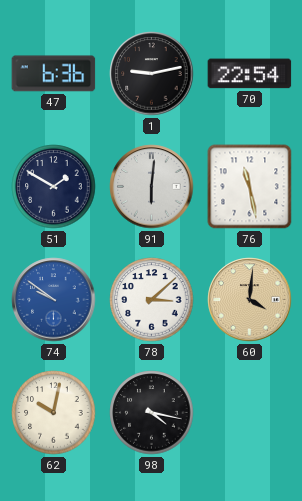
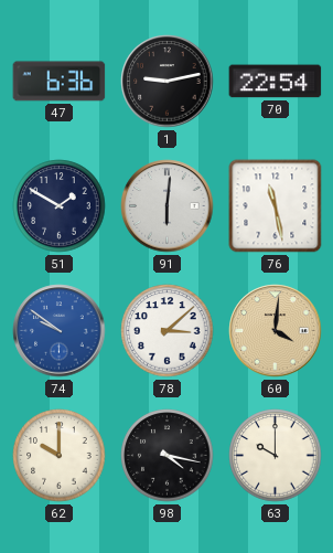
62: 10:02 -> 10:00 (60, 456)
63: none -> 10:00 (276, 456)
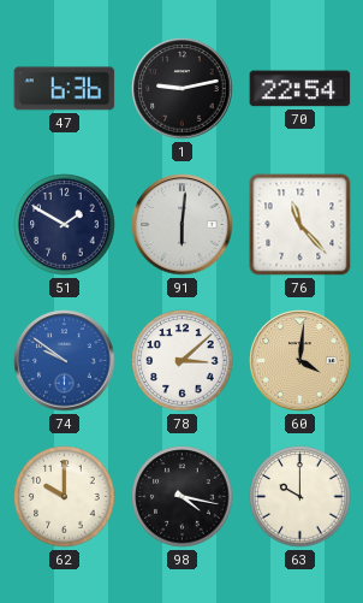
76: 11:28 -> 11:23 (300, 225)
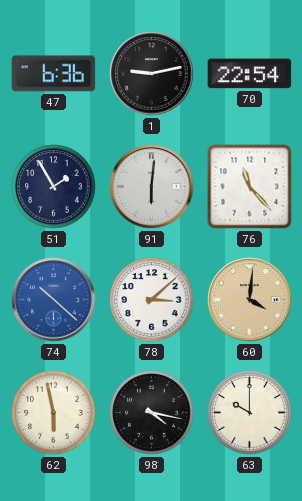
51: 1:50 -> 1:55 (54, 187)
74: 9:51 -> 10:22 (54, 300)
62: 10:00 -> 5:58 (54, 413)
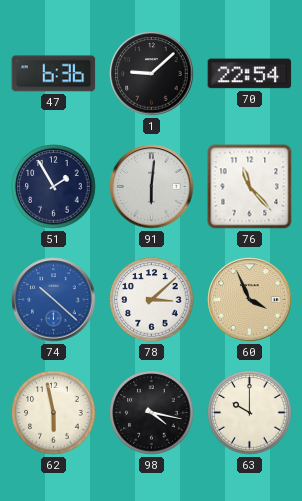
1: 9:13 -> 9:08 (152, 74)
60: 4:01 -> 3:56 (250, 300)
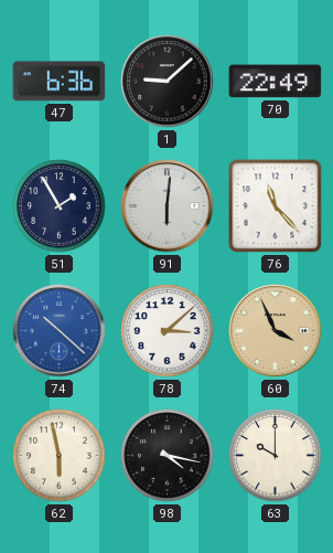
70: 22:54 -> 22:49 (276, 82)
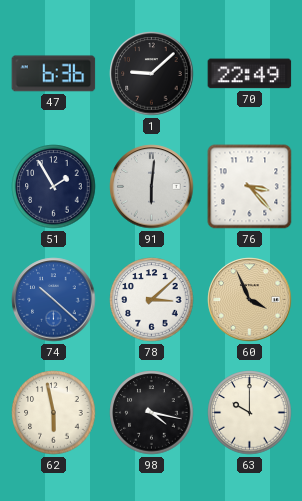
76: 11:23 -> 3:23 (250, 187)
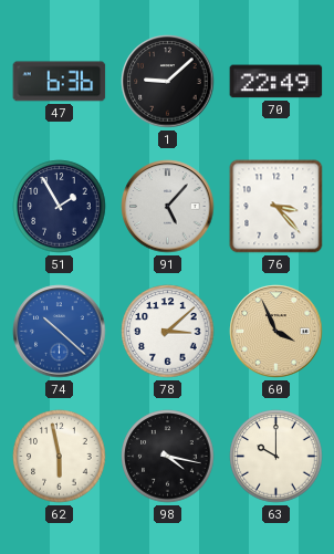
91: 6:01 -> 5:07 (168, 207)
